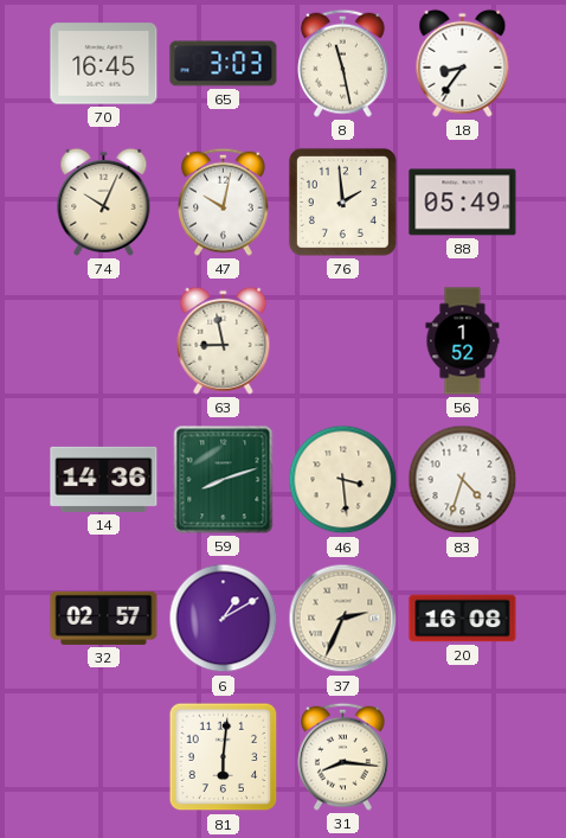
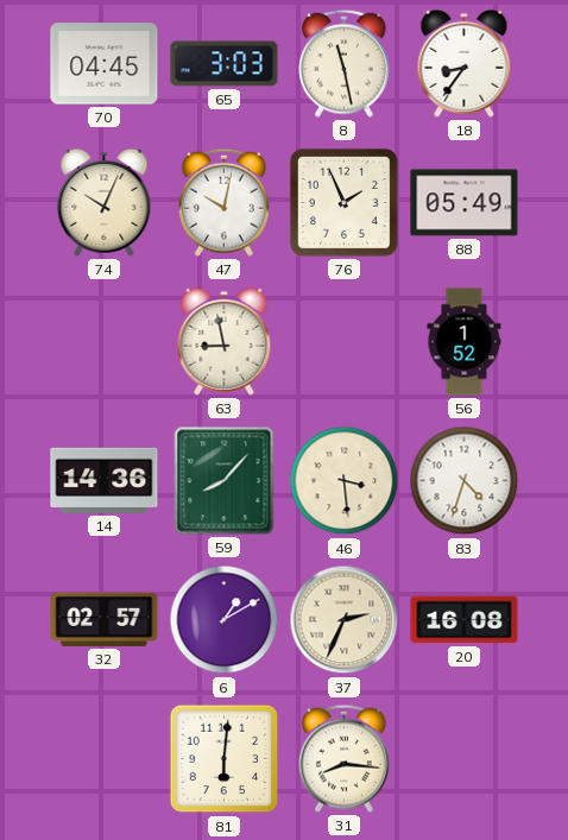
70: 16:45 -> 04:45 (105, 64)
76: 1:59 -> 1:56 (343, 202)
59: 8:12 -> 8:07 (225, 481)
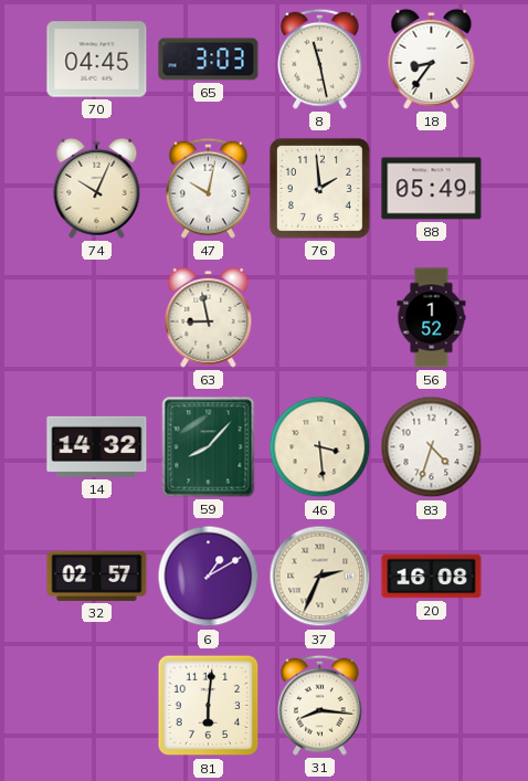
76: 1:56 -> 1:59 (319, 188)
14: 14:36 -> 14:32 (97, 446)
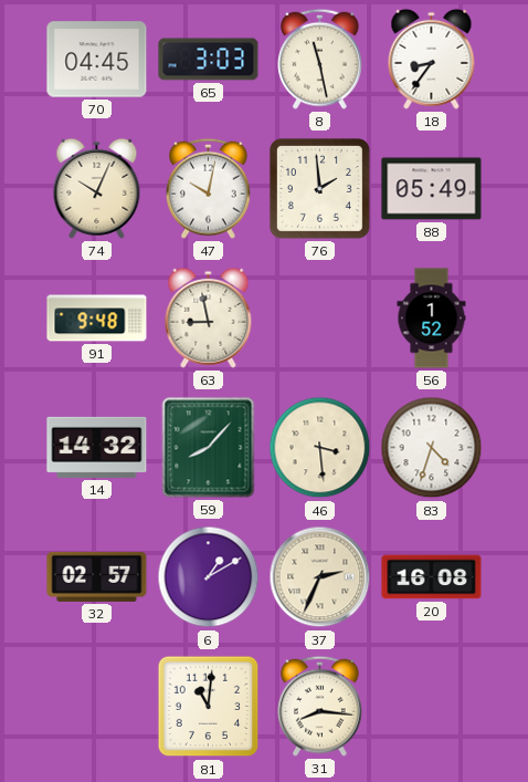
91: none -> 9:48 (97, 319)
81: 6:01 -> 11:01 (209, 707)
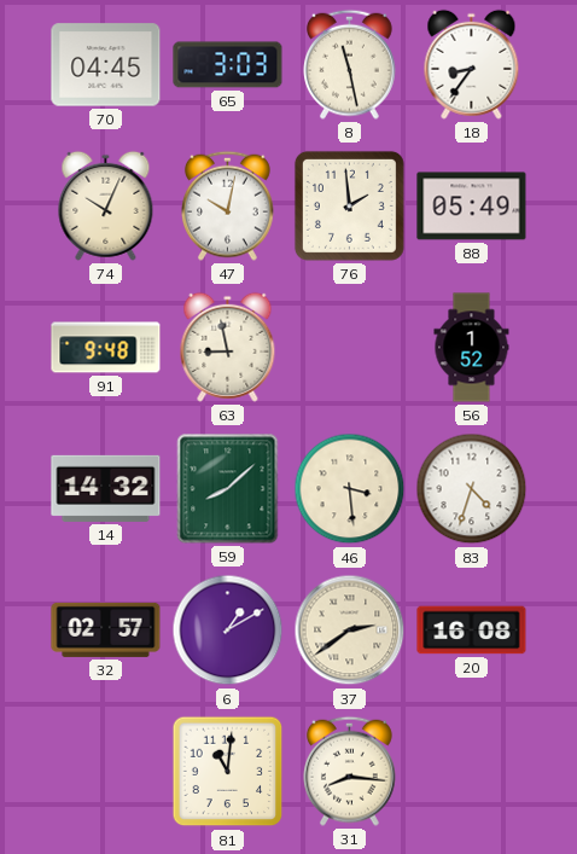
59: 8:07 -> 8:08 (228, 489)
37: 2:34 -> 2:39 (350, 631)
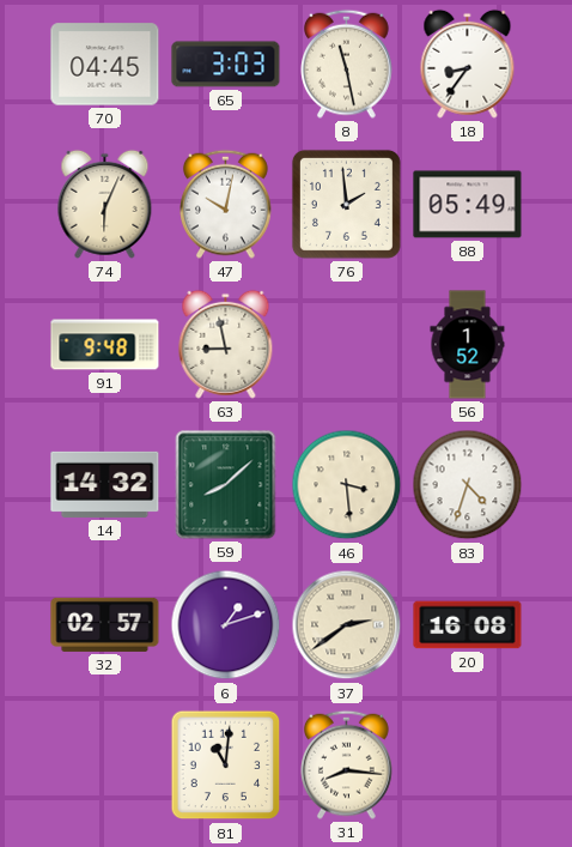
74: 10:04 -> 6:04 (105, 204)
6: 1:10 -> 1:12 (226, 625)
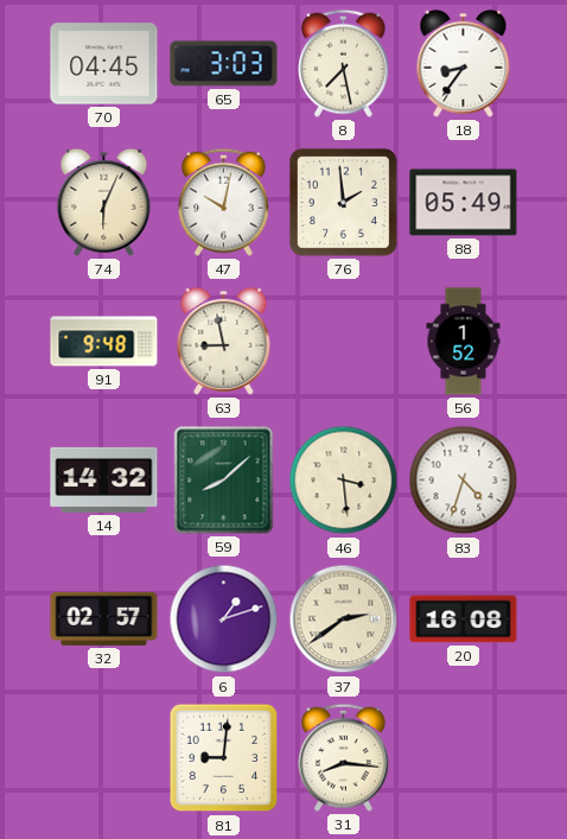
8: 11:28 -> 7:28 (344, 63)
81: 11:01 -> 9:01 (224, 758)
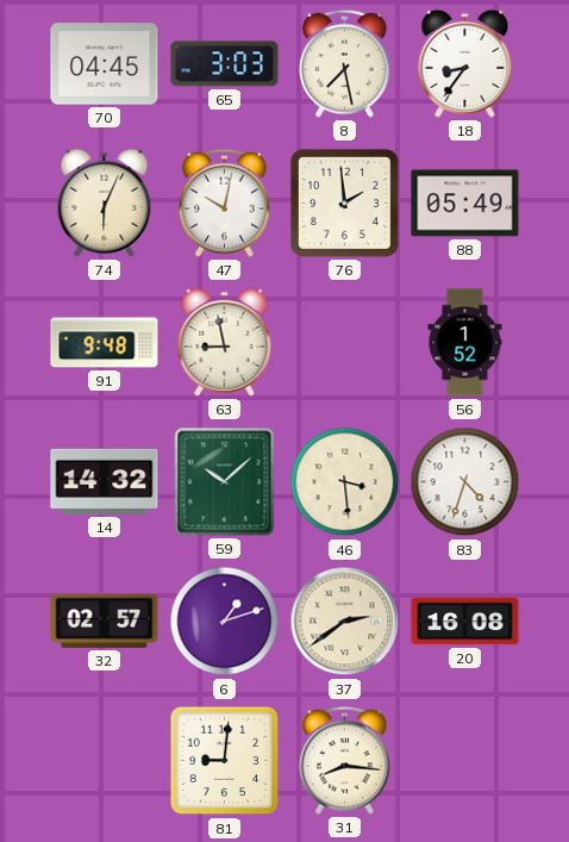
59: 8:08 -> 10:08 (225, 482)
